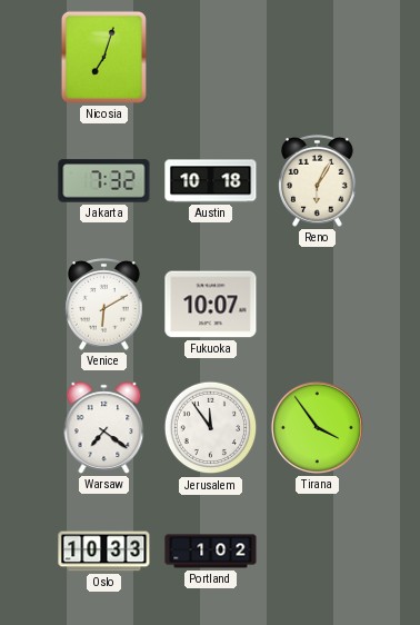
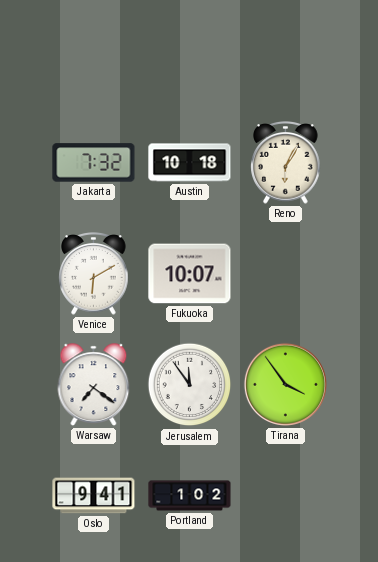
Nicosia: 7:03 -> none (103, 57)
Oslo: 10:33 -> 9:41 (94, 496)
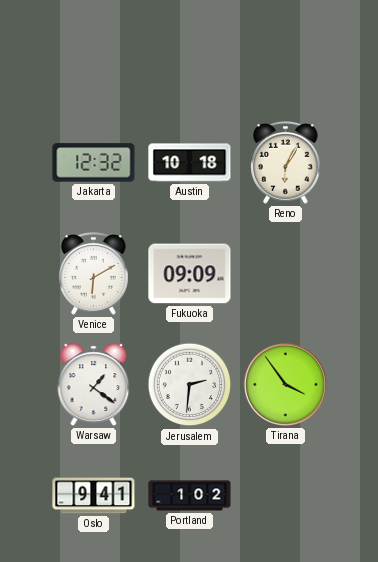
Jakarta: 7:32 -> 12:32 (94, 163)
Fukuoka: 10:07 -> 09:09 (190, 274)
Warsaw: 7:21 -> 1:21 (94, 385)
Jerusalem: 11:54 -> 2:31 (190, 385)
